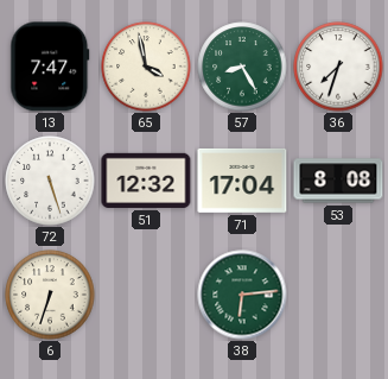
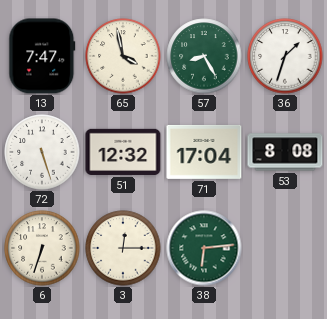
36: 7:33 -> 1:33 (285, 56)
3: none -> 12:15 (123, 248)
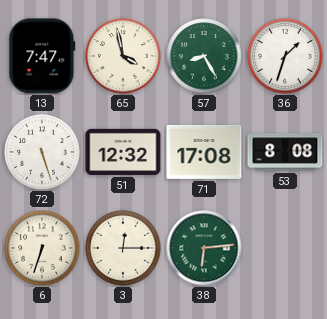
71: 17:04 -> 17:08 (204, 152)
